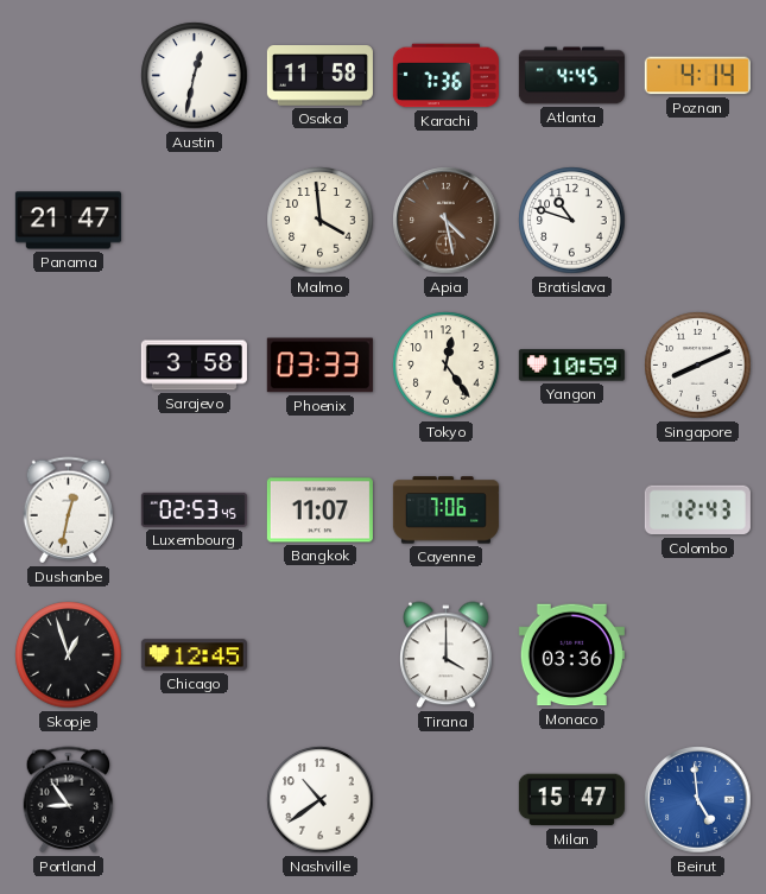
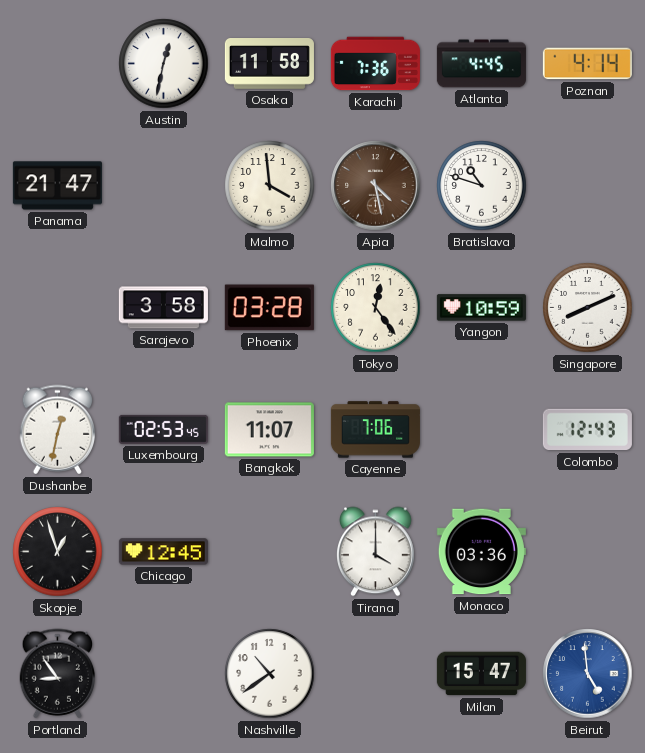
Phoenix: 03:33 -> 03:28 (269, 308)
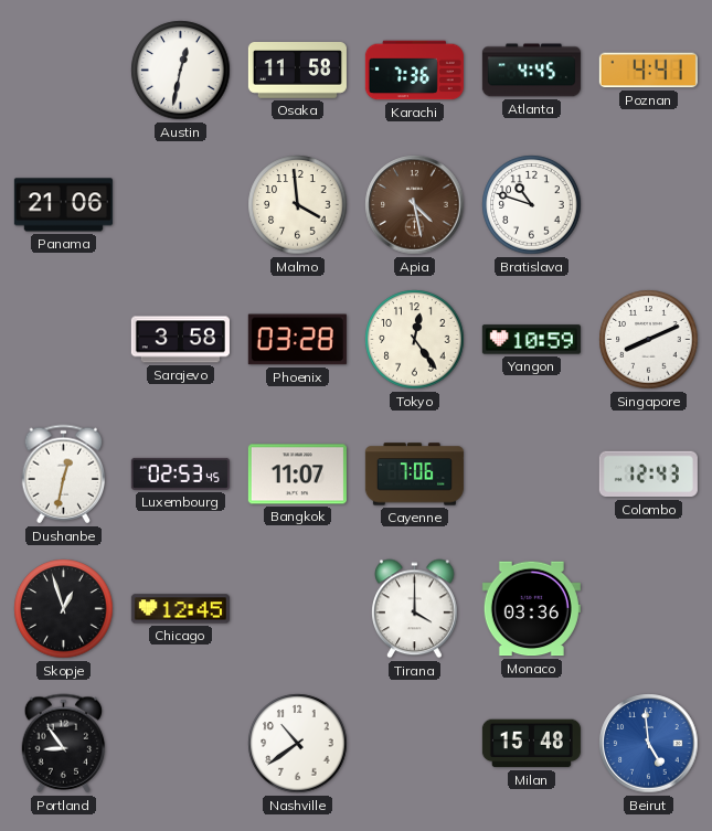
Poznan: 4:14 -> 4:41 (648, 71)
Panama: 21:47 -> 21:06 (63, 205)
Milan: 15:47 -> 15:48 (531, 744)
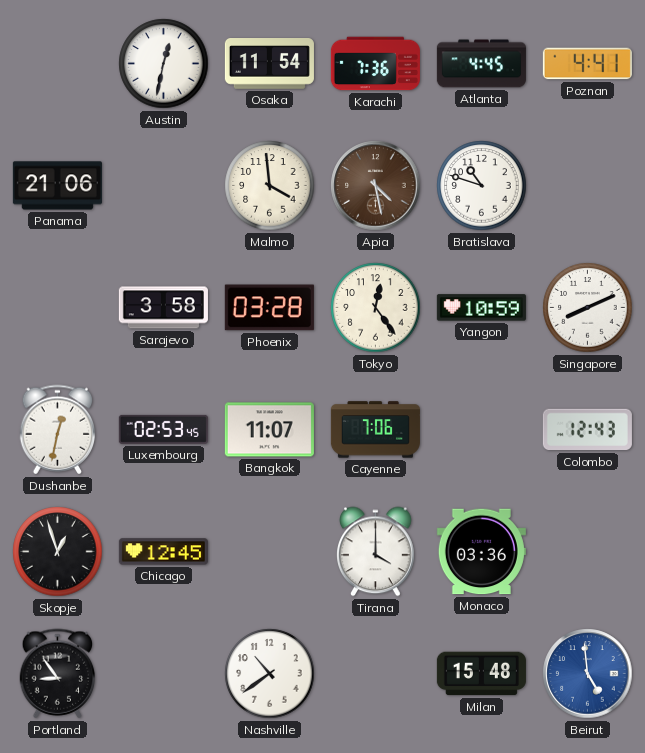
Osaka: 11:58 -> 11:54 (269, 64)
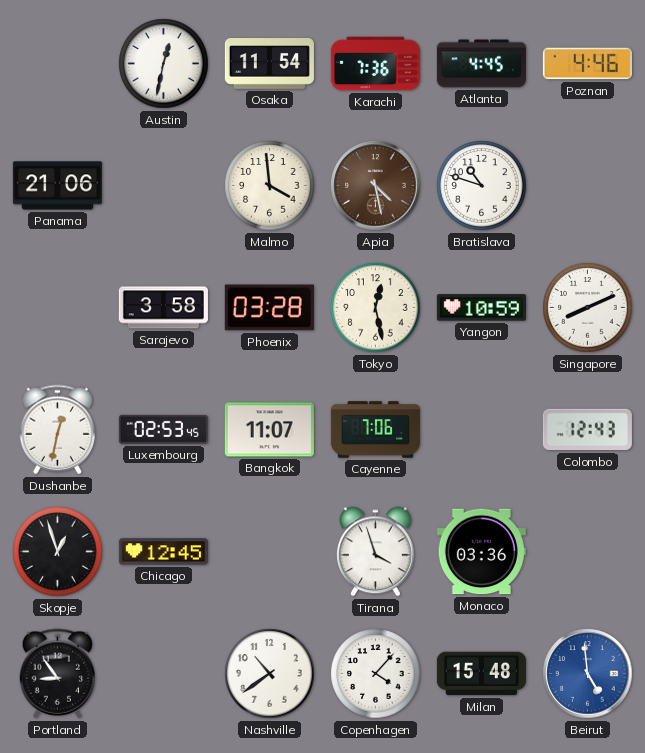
Poznan: 4:41 -> 4:46 (587, 64)
Tokyo: 12:24 -> 12:28 (376, 308)
Tirana: 4:00 -> 3:57 (376, 552)
Copenhagen: none -> 4:07 (376, 674)
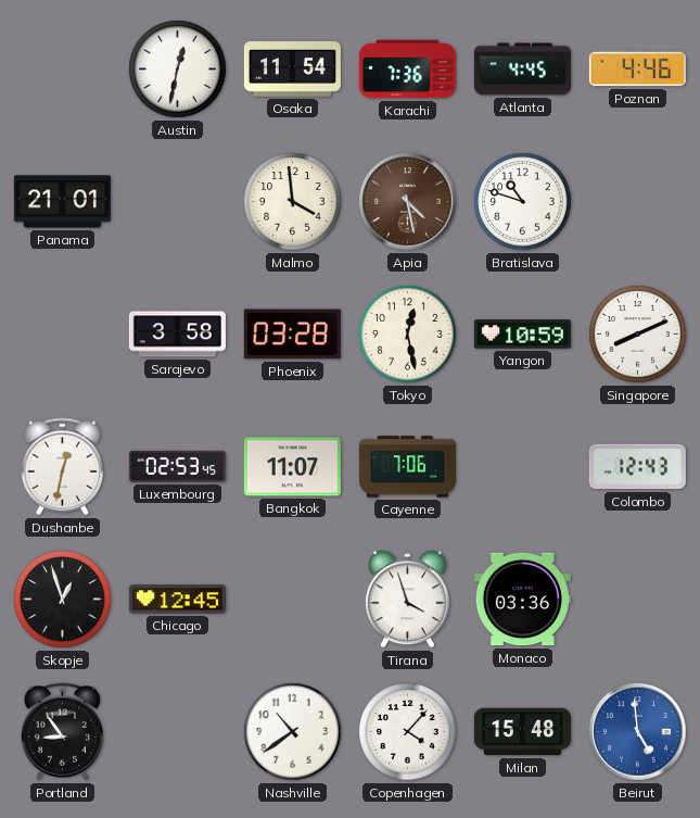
Panama: 21:06 -> 21:01 (62, 202)
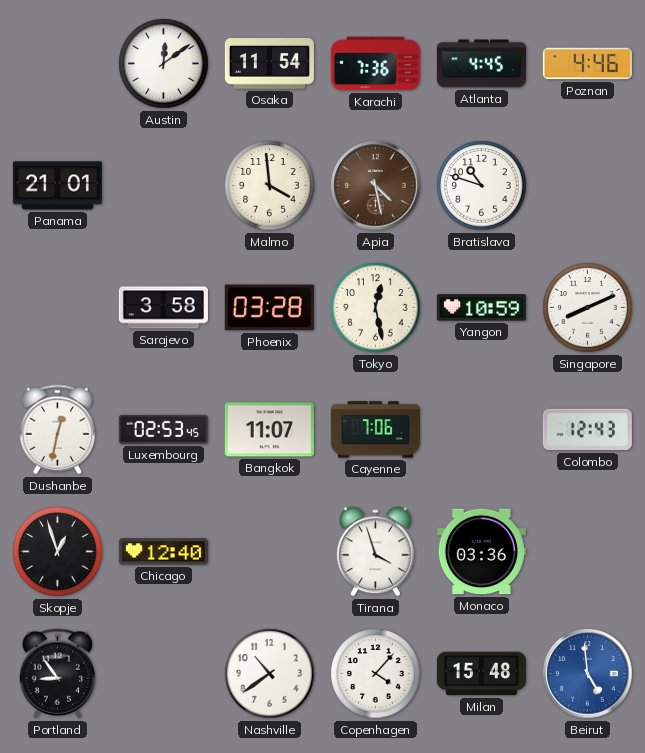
Austin: 12:32 -> 12:09 (164, 64)
Chicago: 12:45 -> 12:40 (163, 552)
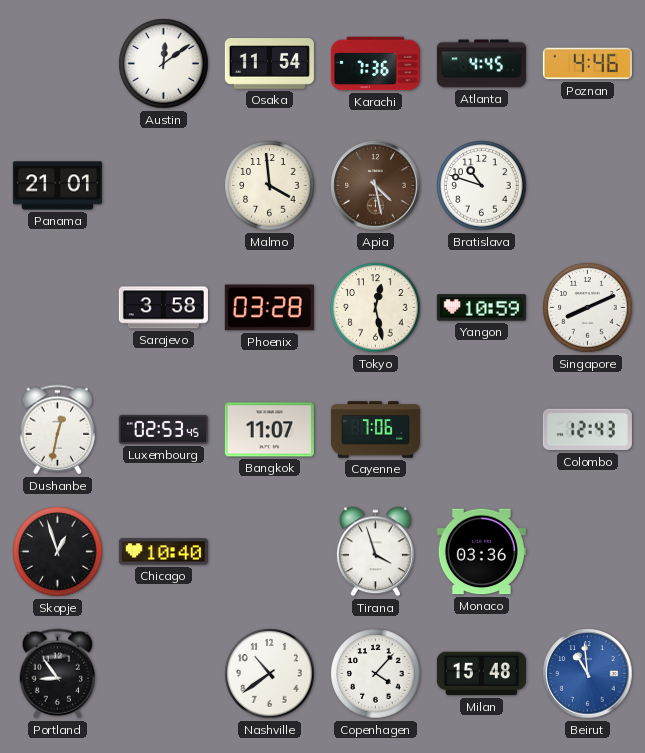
Chicago: 12:40 -> 10:40 (163, 552)
Beirut: 4:59 -> 10:59 (588, 674)
